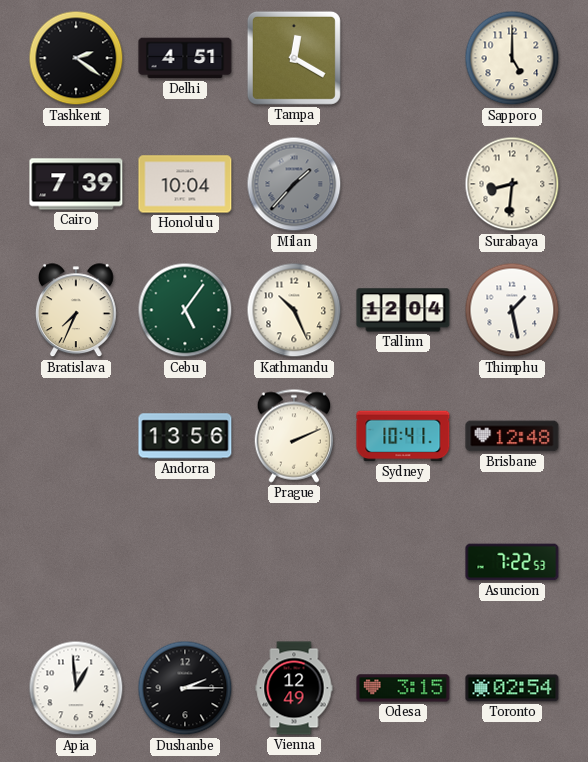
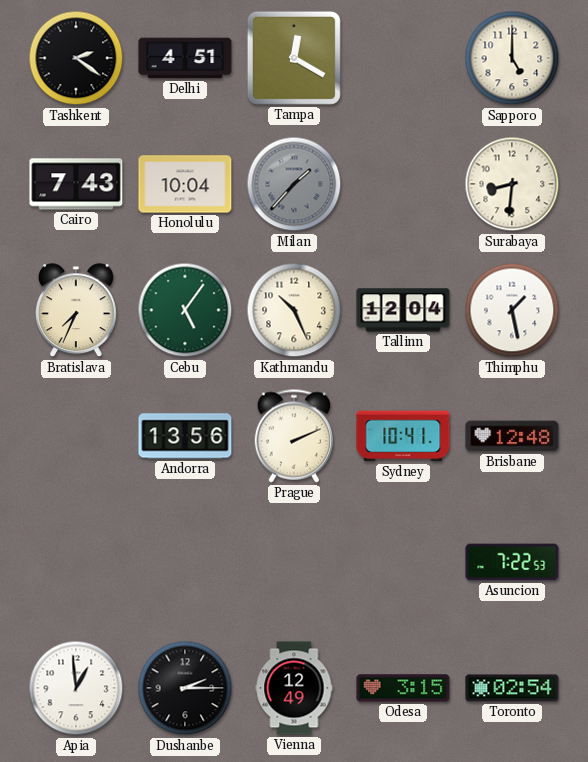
Cairo: 7:39 -> 7:43 (76, 184)
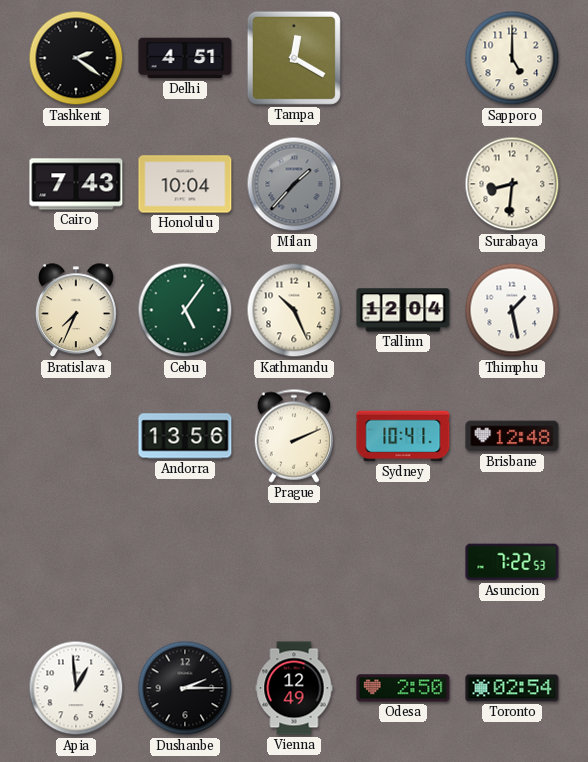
Odesa: 3:15 -> 2:50 (403, 688)
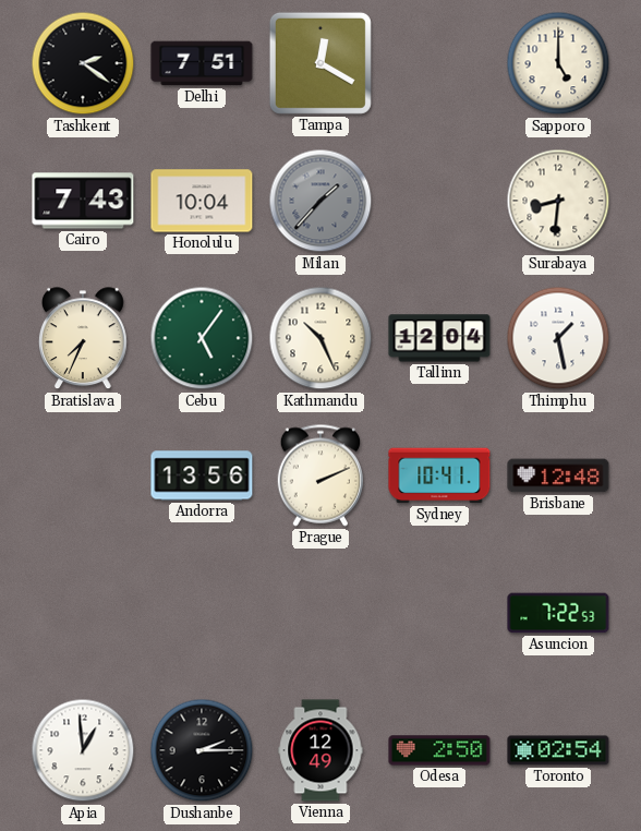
Delhi: 4:51 -> 7:51 (202, 63)
